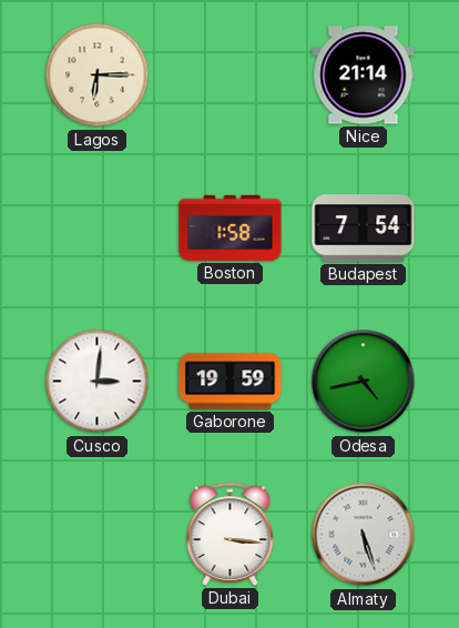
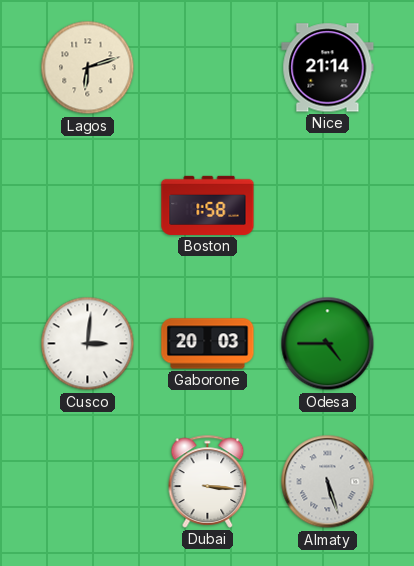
Lagos: 6:15 -> 6:12 (88, 68)
Budapest: 7:54 -> none (364, 229)
Gaborone: 19:59 -> 20:03 (208, 344)
Odesa: 4:43 -> 4:45 (328, 344)
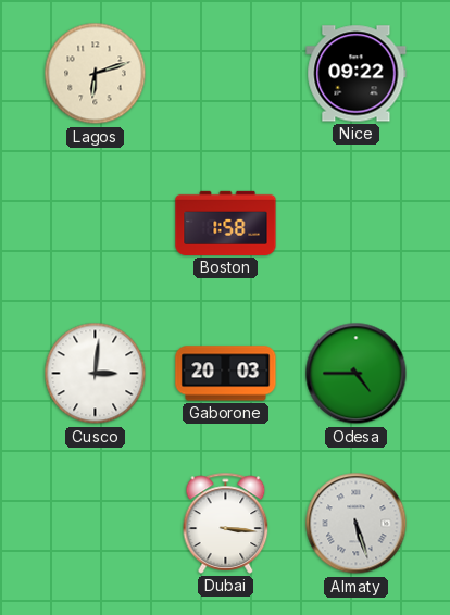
Nice: 21:14 -> 09:22 (357, 74)
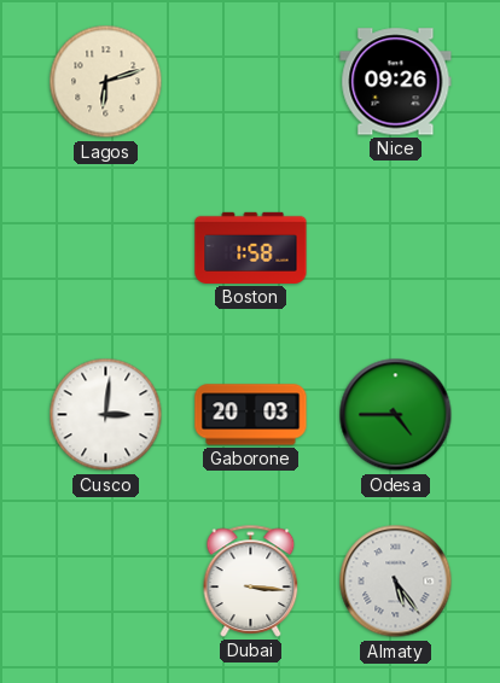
Nice: 09:22 -> 09:26 (396, 82)
Almaty: 5:27 -> 5:24 (396, 582)
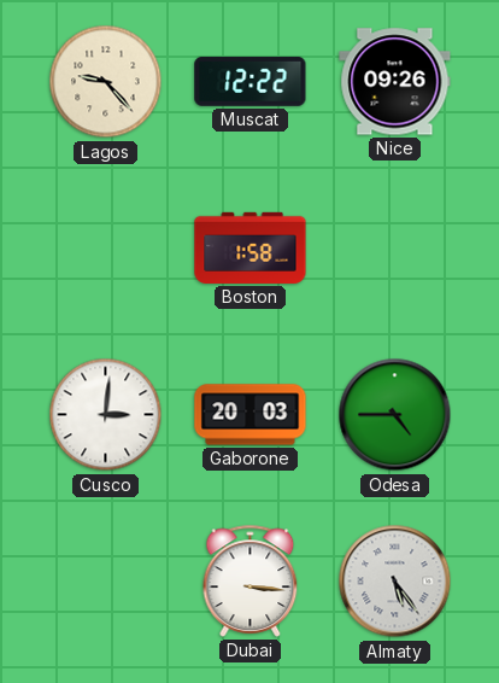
Lagos: 6:12 -> 9:23 (106, 82)
Muscat: none -> 12:22 (251, 81)
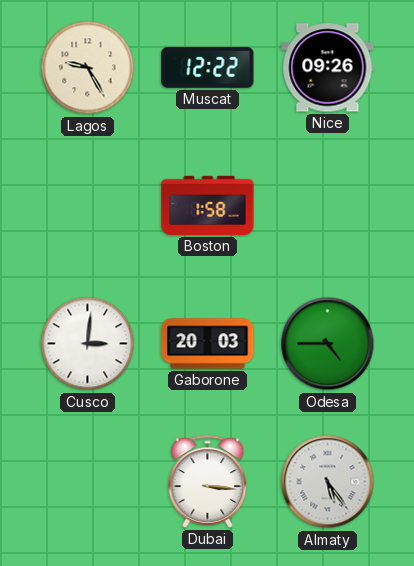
Lagos: 9:23 -> 9:25 (88, 68)
